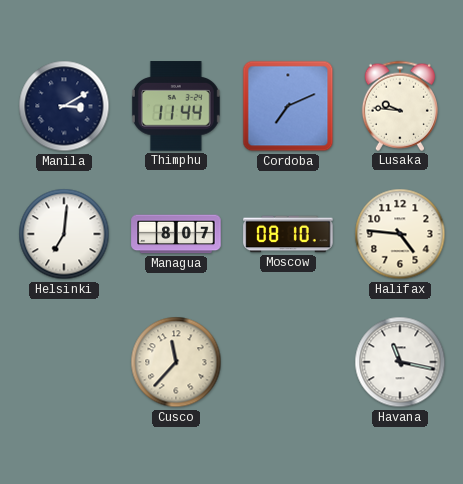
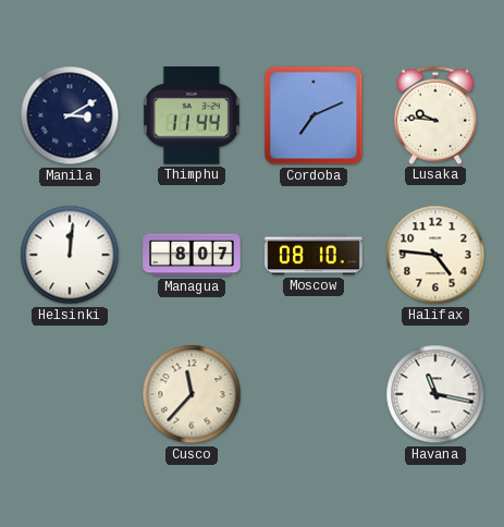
Helsinki: 7:01 -> 12:01 (70, 255)
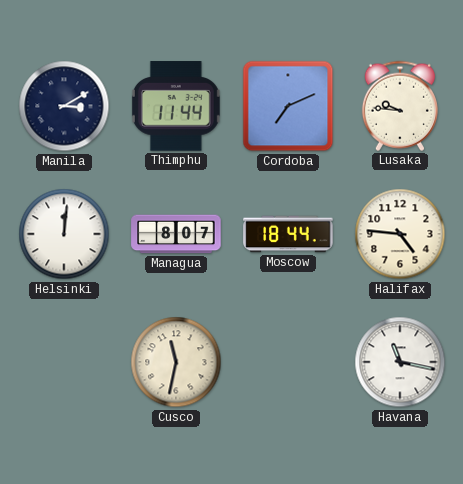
Moscow: 08:10 -> 18:44 (288, 234)
Cusco: 11:37 -> 11:32 (176, 362)
